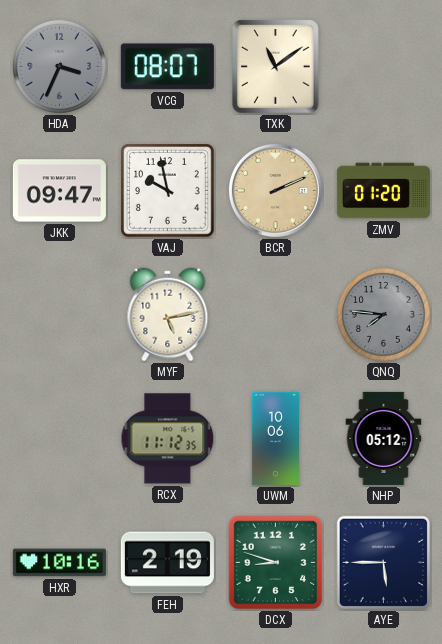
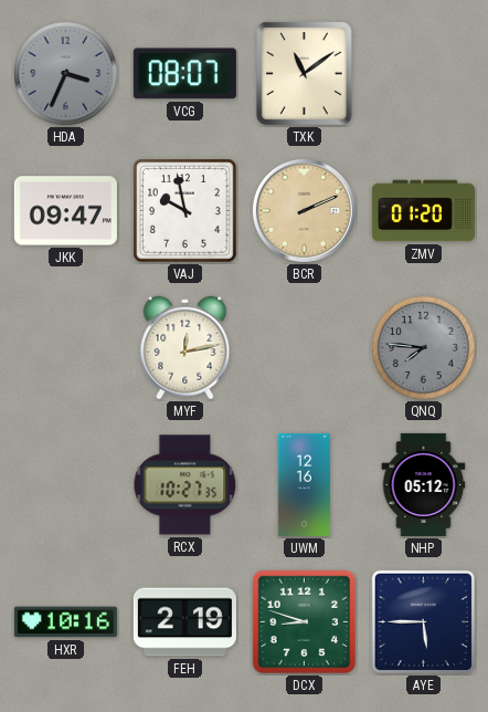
MYF: 5:13 -> 12:13 (185, 348)
RCX: 11:12 -> 10:27 (185, 485)
UWM: 10:06 -> 12:16 (304, 484)
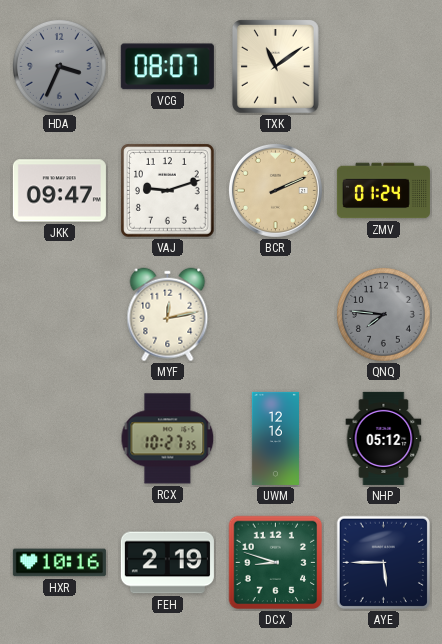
VAJ: 9:58 -> 9:12 (168, 191)
ZMV: 01:20 -> 01:24 (383, 191)
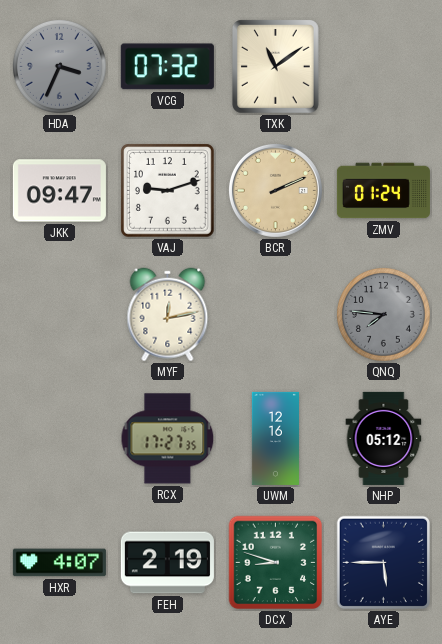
VCG: 08:07 -> 07:32 (167, 67)
RCX: 10:27 -> 17:27 (168, 439)
HXR: 10:16 -> 4:07 (59, 563)
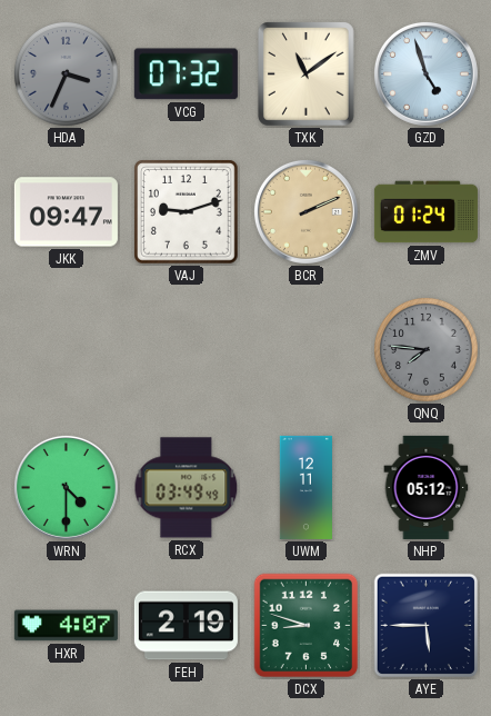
GZD: none -> 4:57 (425, 73)
MYF: 12:13 -> none (168, 315)
WRN: none -> 4:30 (66, 487)
RCX: 17:27 -> 03:49 (187, 488)
UWM: 12:16 -> 12:11 (305, 487)
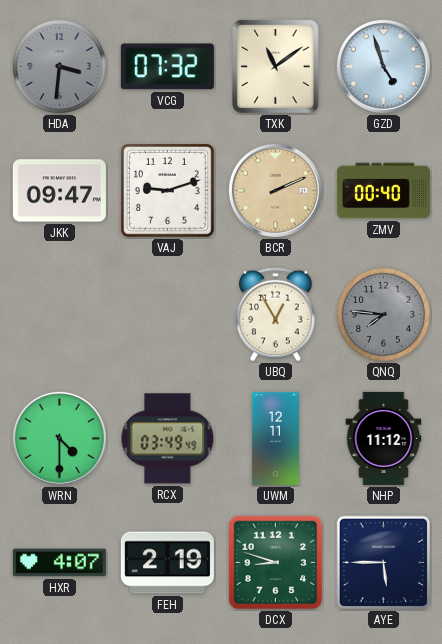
HDA: 3:34 -> 3:31 (59, 66)
ZMV: 01:24 -> 00:40 (383, 191)
UBQ: none -> 12:55 (276, 315)
NHP: 05:12 -> 11:12 (384, 438)
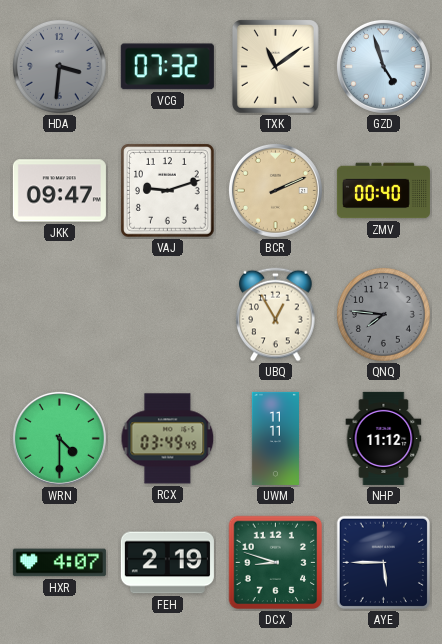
UWM: 12:11 -> 11:11 (275, 438)
